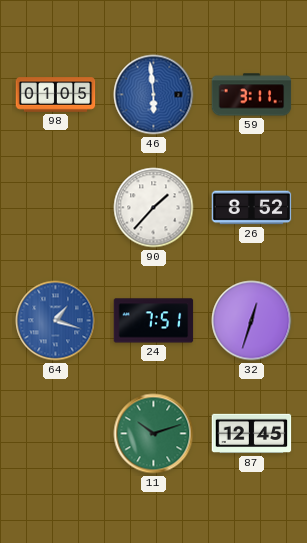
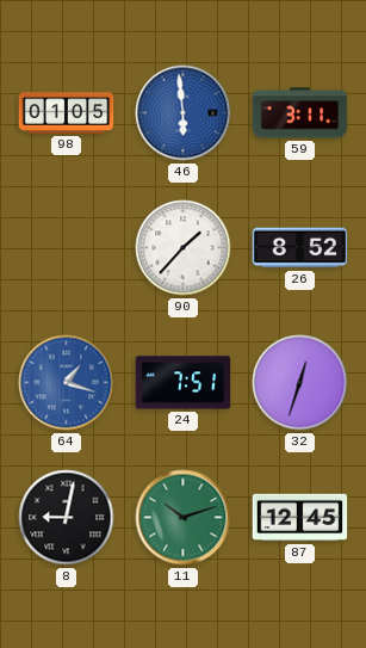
8: none -> 9:02 (67, 518)
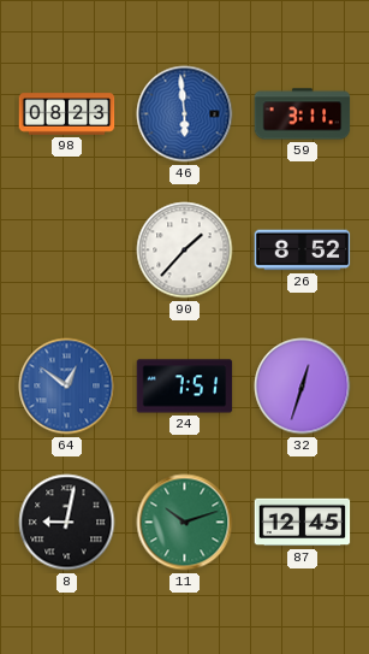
98: 01:05 -> 08:23 (67, 114)
64: 1:18 -> 12:51 (67, 387)
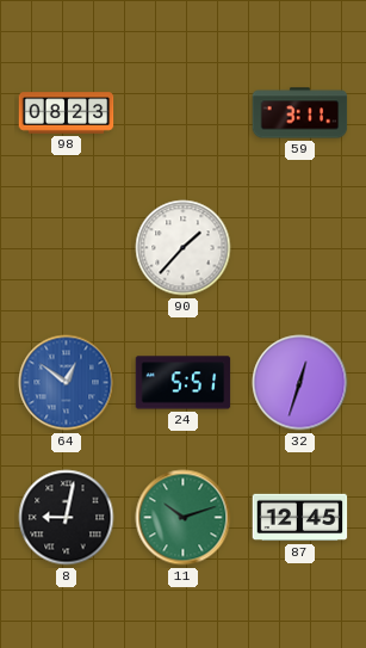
46: 5:59 -> none (185, 114)
26: 8:52 -> none (303, 251)
24: 7:51 -> 5:51 (184, 383)
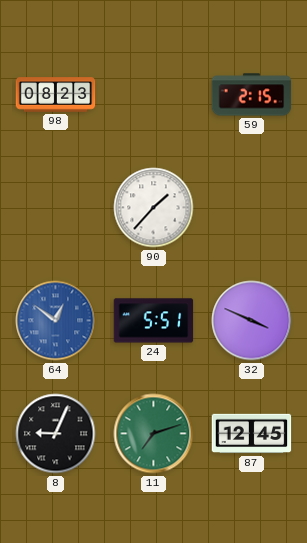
59: 3:11 -> 2:15 (252, 95)
32: 12:33 -> 3:49 (252, 321)
8: 9:02 -> 9:04 (56, 434)
11: 10:12 -> 7:12 (154, 434)
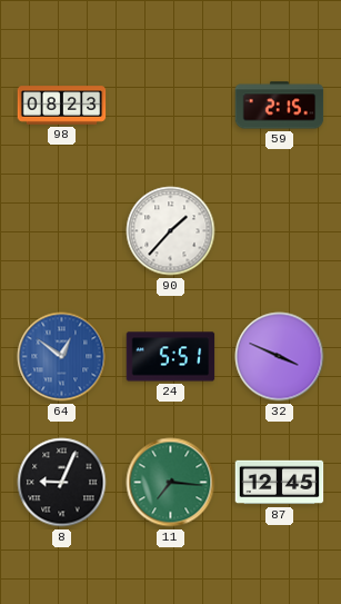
11: 7:12 -> 7:16 (171, 483)
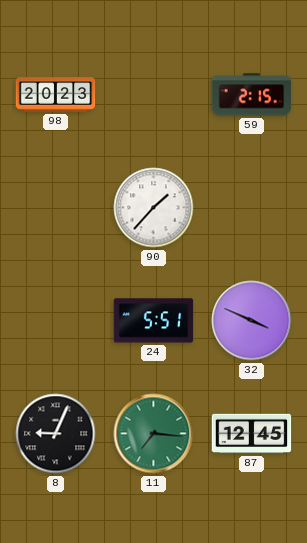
98: 08:23 -> 20:23 (56, 95)
64: 12:51 -> none (62, 357)
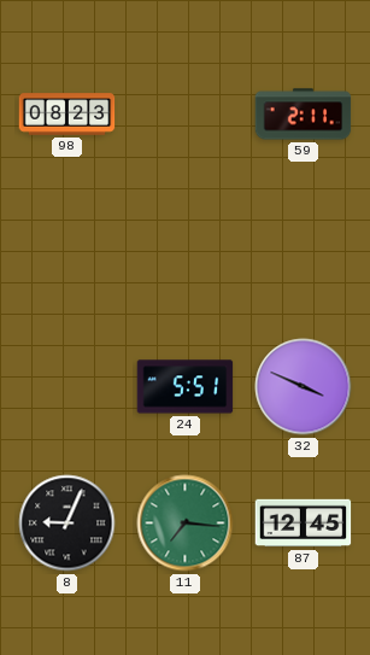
98: 20:23 -> 08:23 (67, 115)
59: 2:15 -> 2:11 (304, 115)
90: 1:37 -> none (154, 208)
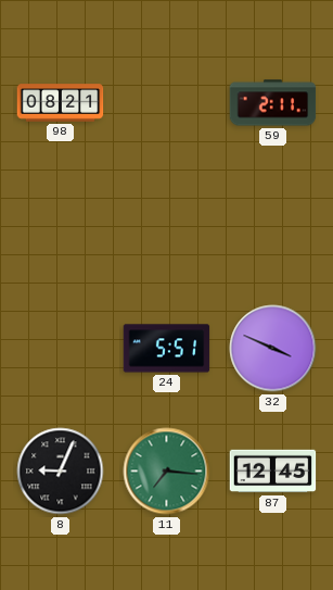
98: 08:23 -> 08:21 (61, 103)
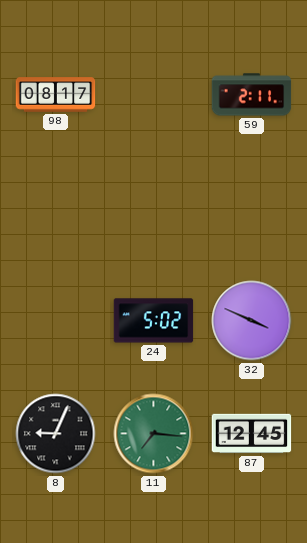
98: 08:21 -> 08:17 (56, 95)
24: 5:51 -> 5:02 (154, 321)
